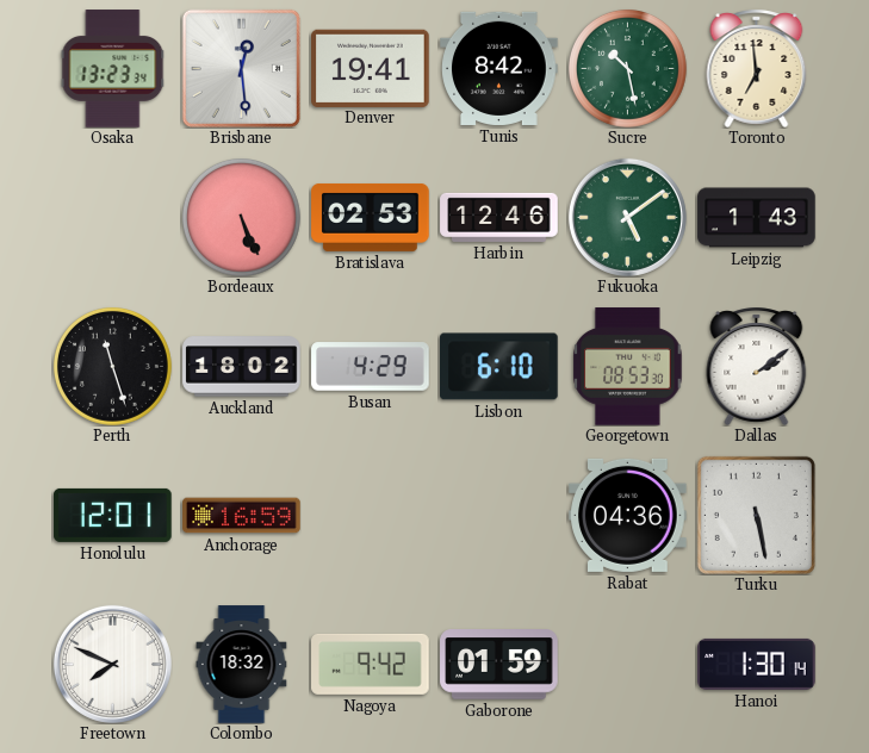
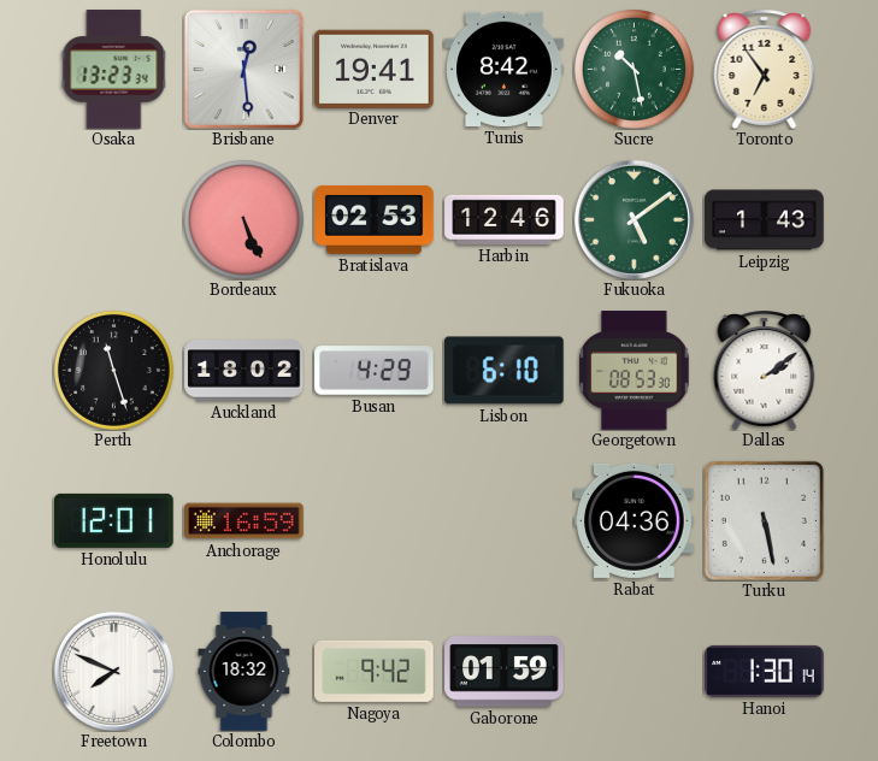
Toronto: 6:59 -> 6:54 (765, 69)
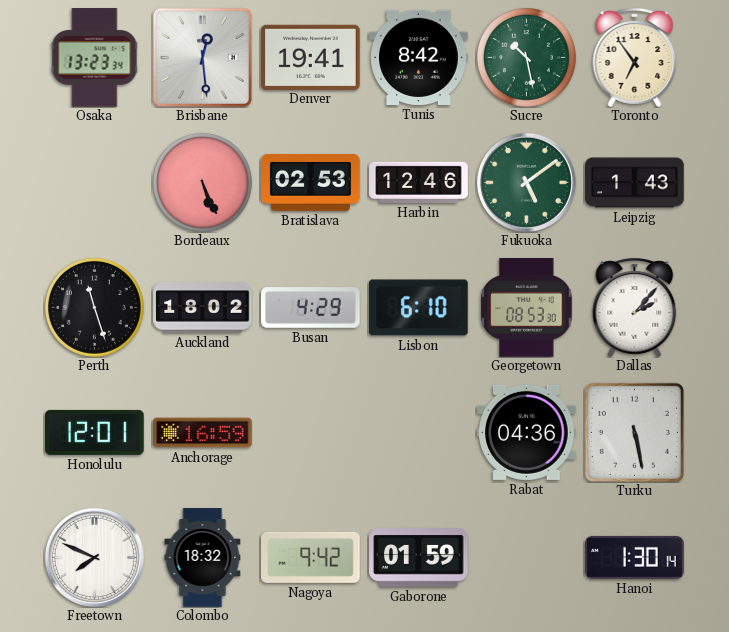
Dallas: 2:09 -> 2:07 (635, 307)
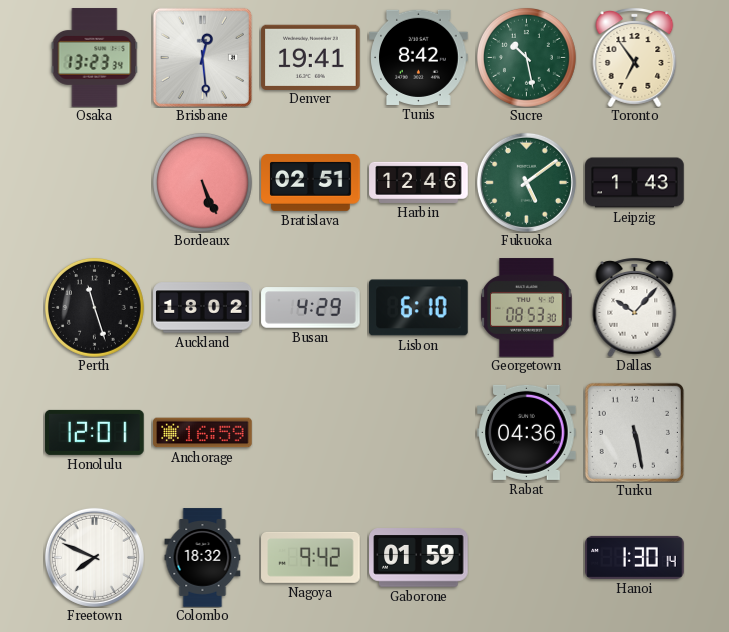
Bratislava: 02:53 -> 02:51 (311, 182)
Dallas: 2:07 -> 10:07 (635, 307)
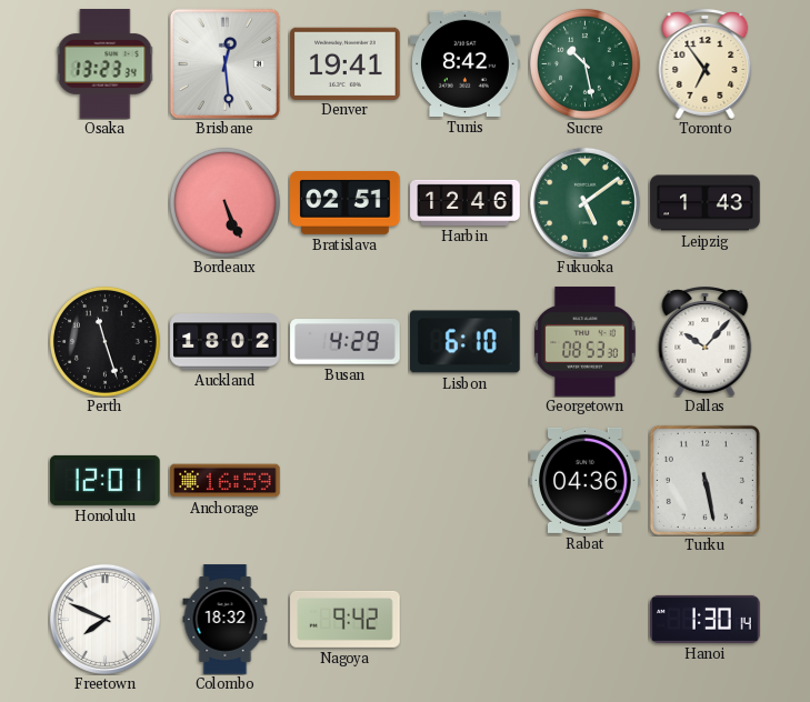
Gaborone: 01:59 -> none (419, 558)
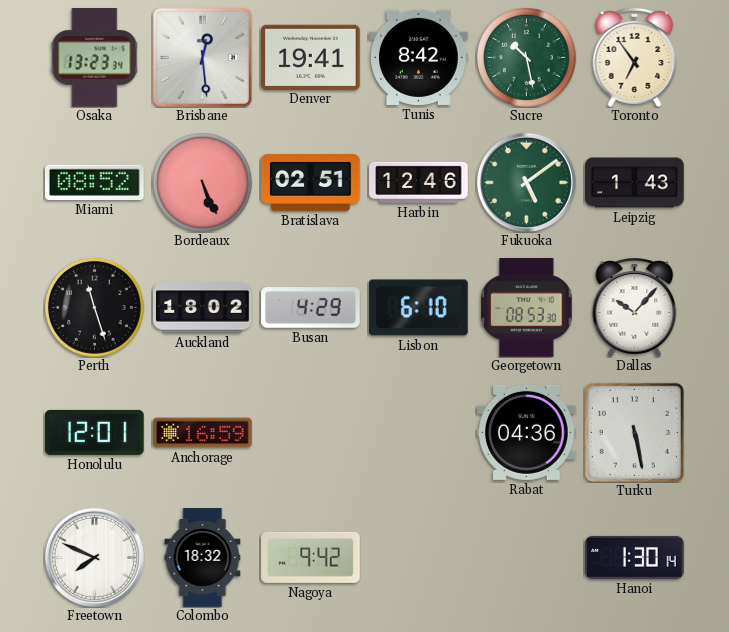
Miami: none -> 08:52 (95, 182)
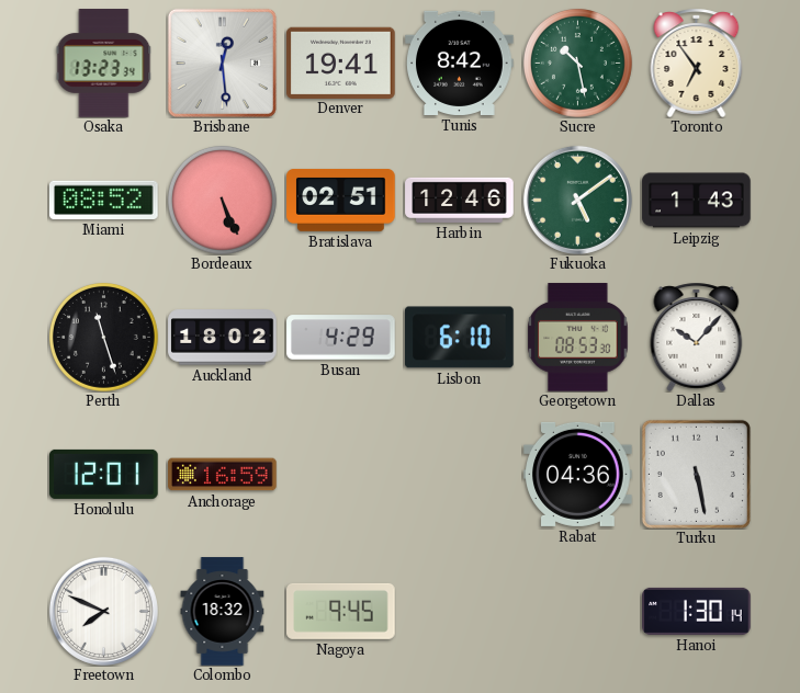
Nagoya: 9:42 -> 9:45 (341, 611)
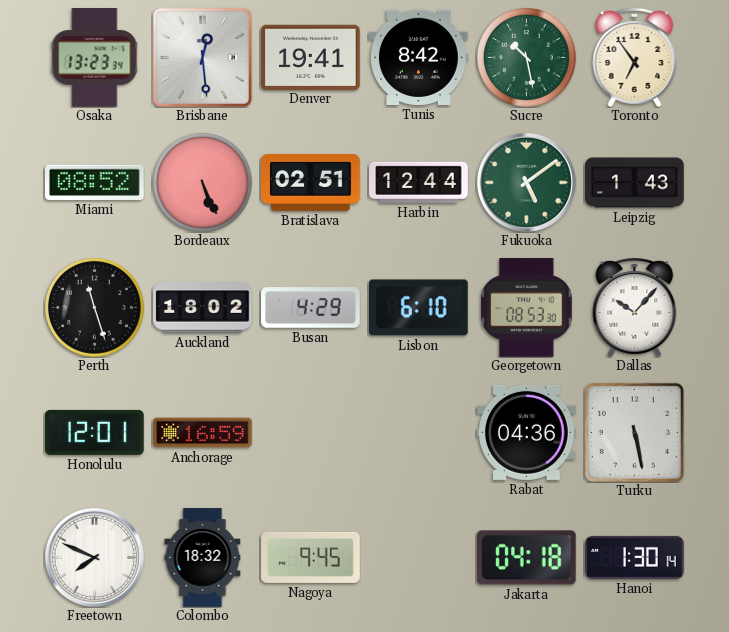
Harbin: 12:46 -> 12:44 (419, 182)
Jakarta: none -> 04:18 (527, 558)
